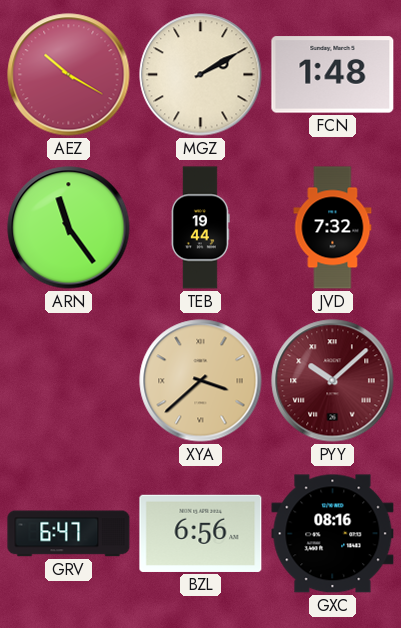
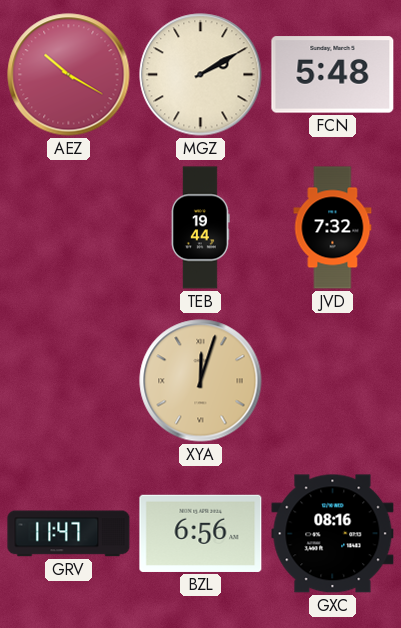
FCN: 1:48 -> 5:48 (333, 75)
ARN: 11:24 -> none (69, 228)
XYA: 3:38 -> 12:03 (201, 381)
PYY: 10:08 -> none (333, 381)
GRV: 6:47 -> 11:47 (69, 534)
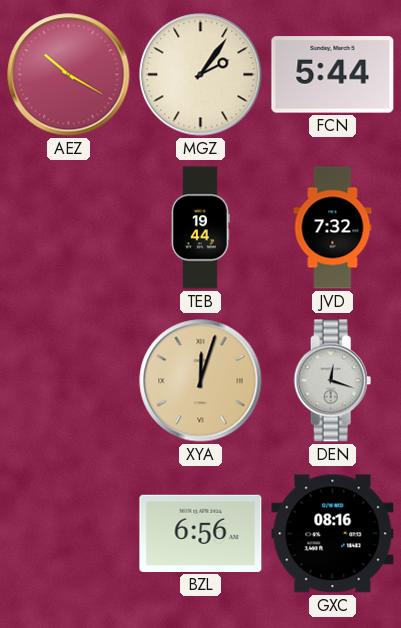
MGZ: 2:10 -> 2:06 (201, 75)
FCN: 5:48 -> 5:44 (333, 75)
DEN: none -> 12:18 (333, 381)
GRV: 11:47 -> none (69, 534)
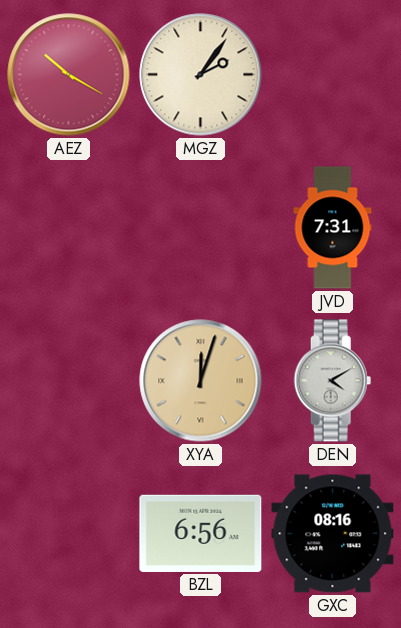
FCN: 5:44 -> none (333, 75)
TEB: 19:44 -> none (201, 228)
JVD: 7:32 -> 7:31 (333, 228)
DEN: 12:18 -> 4:10 (333, 381)
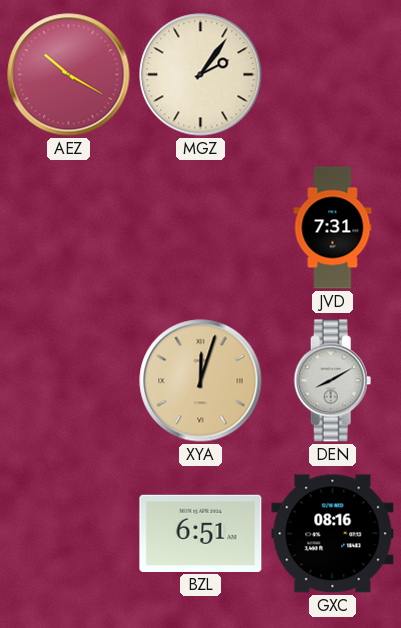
DEN: 4:10 -> 8:10 (333, 381)
BZL: 6:56 -> 6:51 (201, 533)
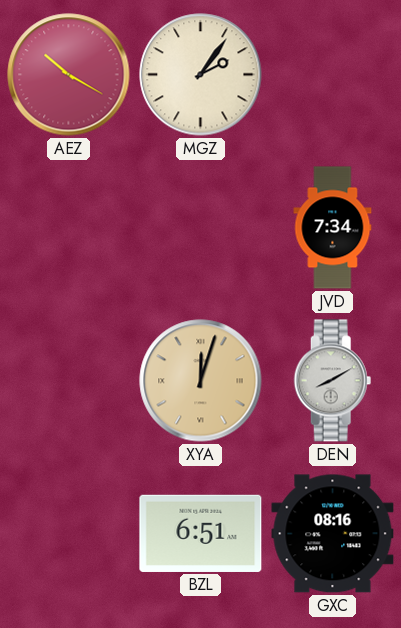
JVD: 7:31 -> 7:34 (333, 228)
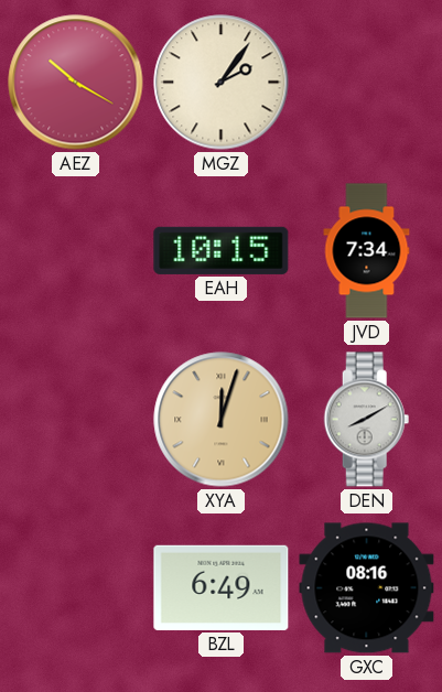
EAH: none -> 10:15 (222, 250)
BZL: 6:51 -> 6:49 (222, 587)
